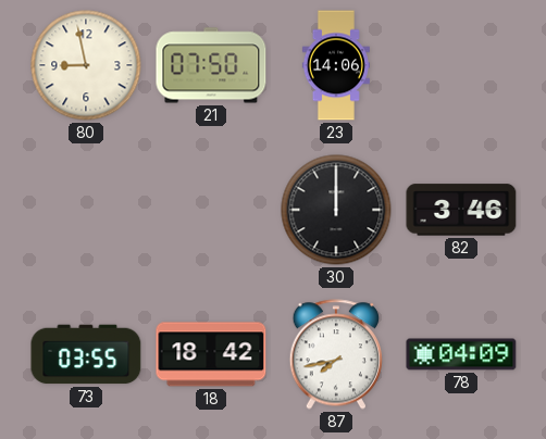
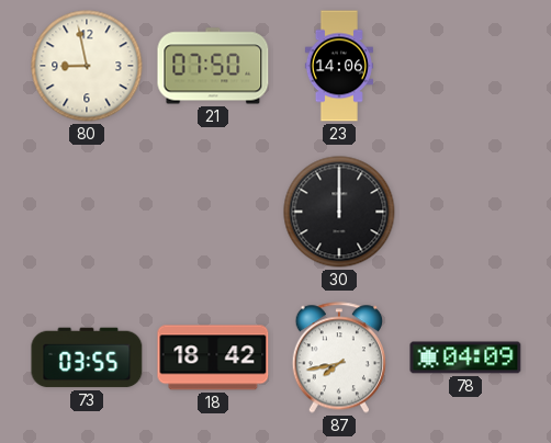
82: 3:46 -> none (461, 210)
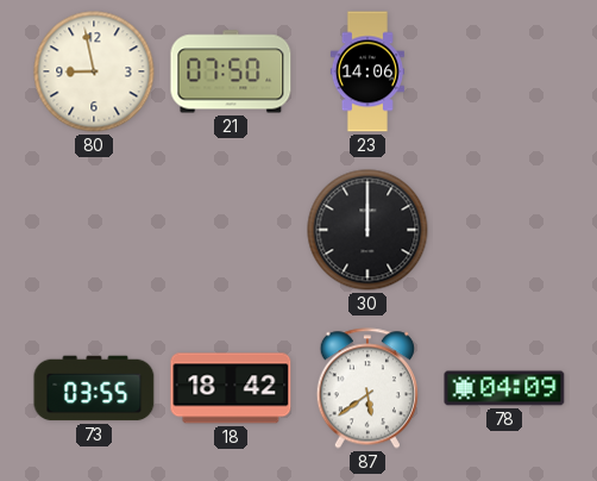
87: 7:43 -> 5:39 (366, 388)
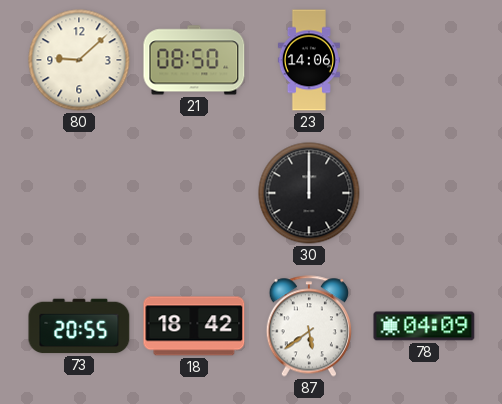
80: 8:58 -> 9:08 (79, 60)
21: 07:50 -> 08:50 (194, 60)
73: 03:55 -> 20:55 (79, 326)
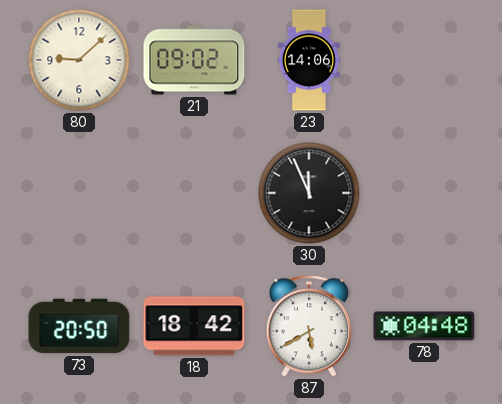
21: 08:50 -> 09:02 (194, 60)
30: 12:00 -> 11:56 (309, 193)
73: 20:55 -> 20:50 (79, 326)
87: 5:39 -> 5:40 (308, 326)
78: 04:09 -> 04:48 (424, 326)
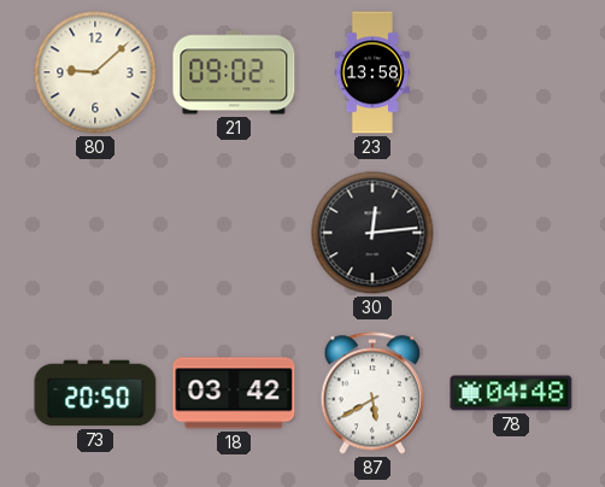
23: 14:06 -> 13:58 (372, 72)
30: 11:56 -> 12:14 (372, 233)
18: 18:42 -> 03:42 (234, 393)
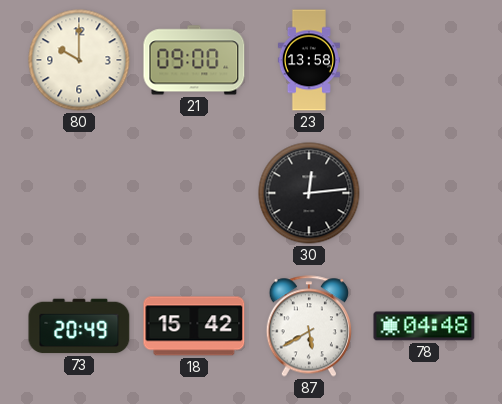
80: 9:08 -> 10:00 (79, 60)
21: 09:02 -> 09:00 (194, 60)
73: 20:50 -> 20:49 (79, 326)
18: 03:42 -> 15:42 (194, 326)
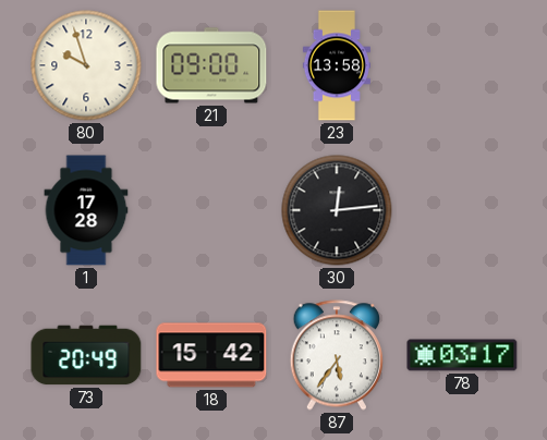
80: 10:00 -> 9:57 (86, 65)
1: none -> 17:28 (86, 210)
87: 5:40 -> 5:36 (336, 355)
78: 04:48 -> 03:17 (462, 355)
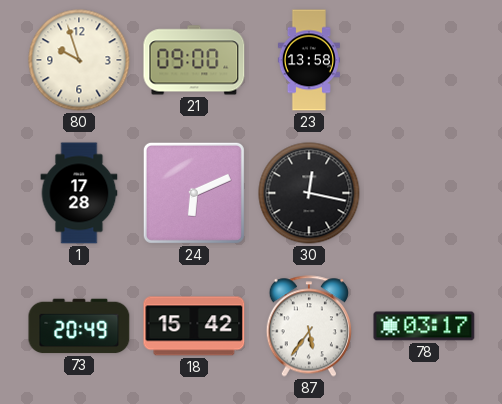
24: none -> 6:11 (194, 193)
30: 12:14 -> 12:17 (309, 193)
